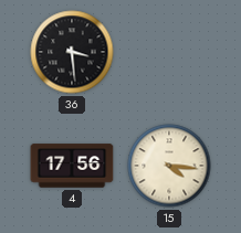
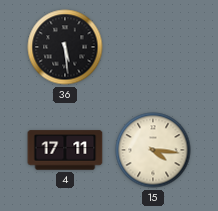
36: 3:29 -> 5:29 (65, 47)
4: 17:56 -> 17:11 (65, 150)
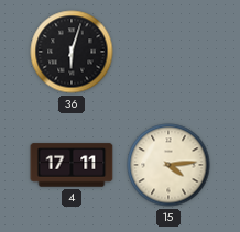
36: 5:29 -> 6:03 (72, 52)
15: 4:16 -> 4:14 (168, 165)
